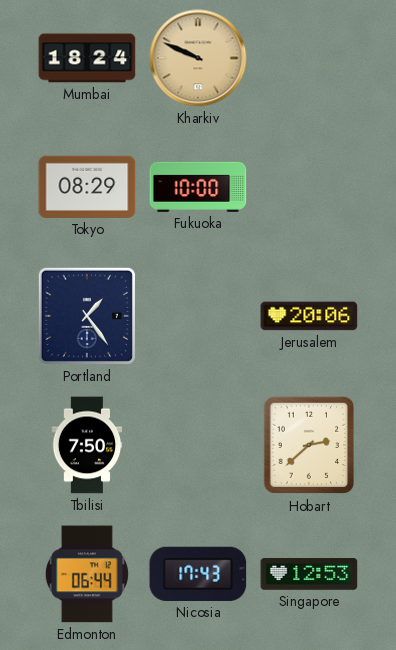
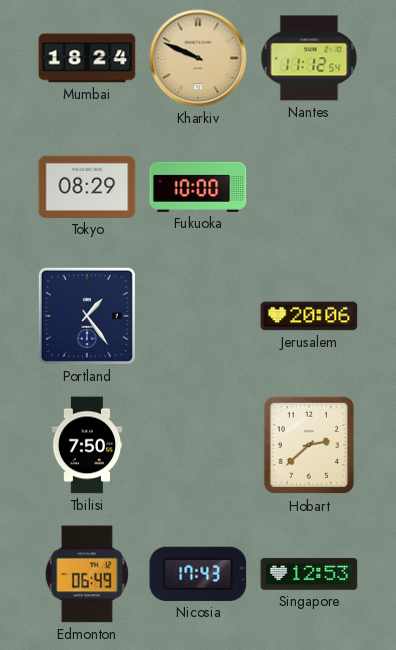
Nantes: none -> 11:12 (309, 58)
Edmonton: 06:44 -> 06:49 (87, 574)
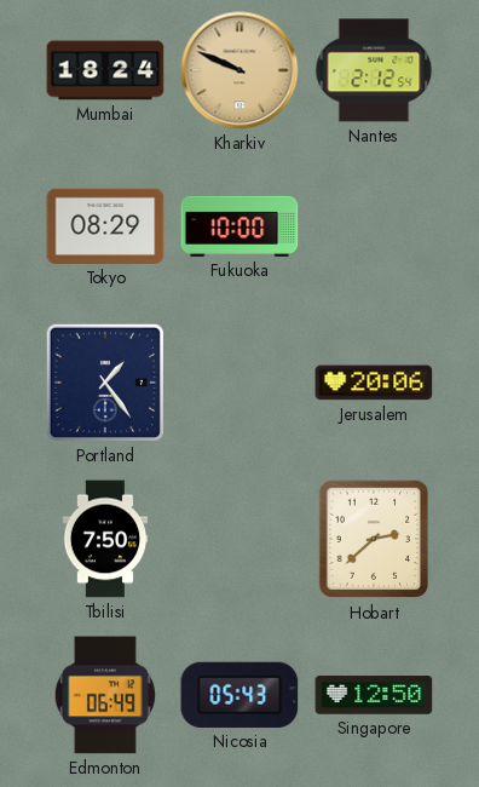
Nantes: 11:12 -> 2:12 (374, 70)
Nicosia: 17:43 -> 05:43 (239, 695)
Singapore: 12:53 -> 12:50 (374, 695)
